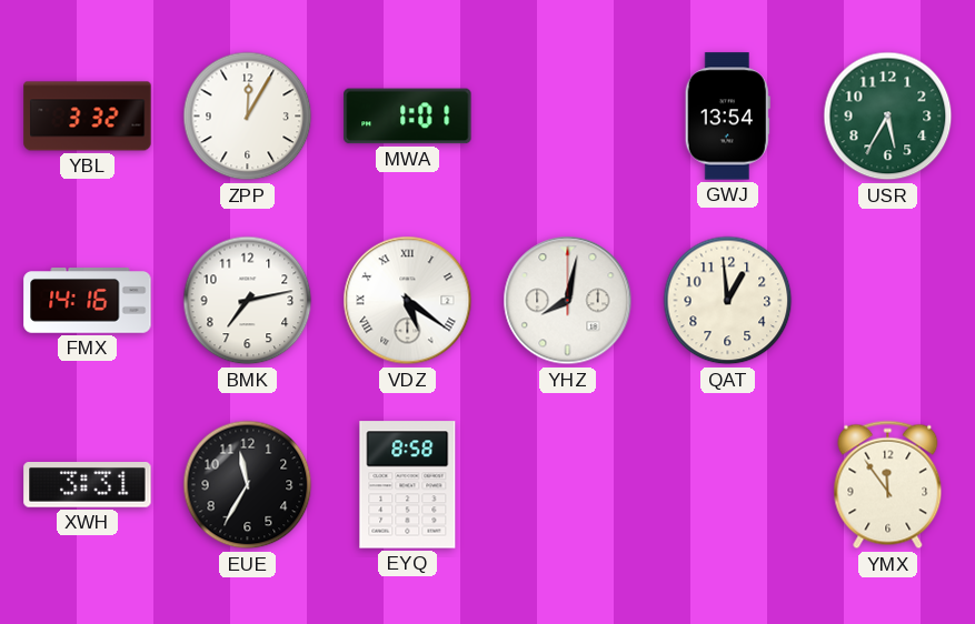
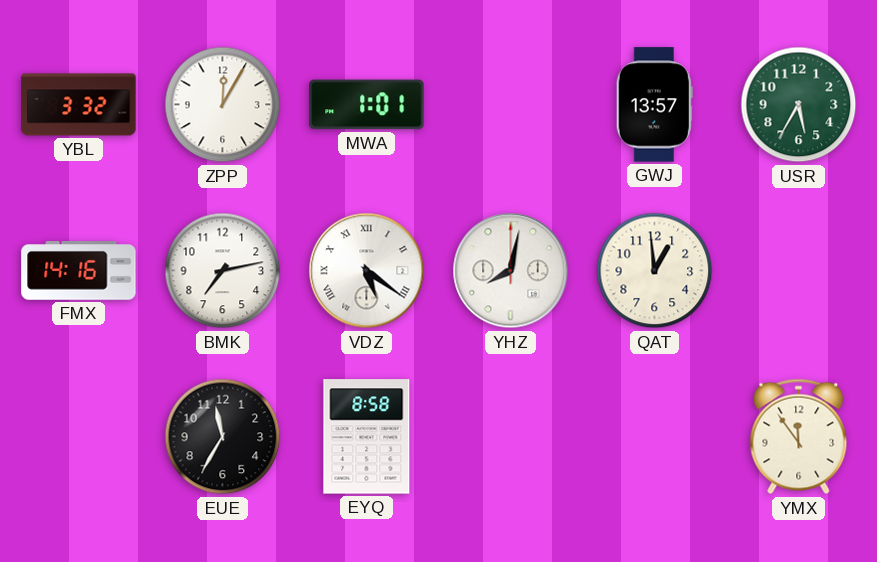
GWJ: 13:54 -> 13:57 (654, 105)
XWH: 3:31 -> none (88, 485)
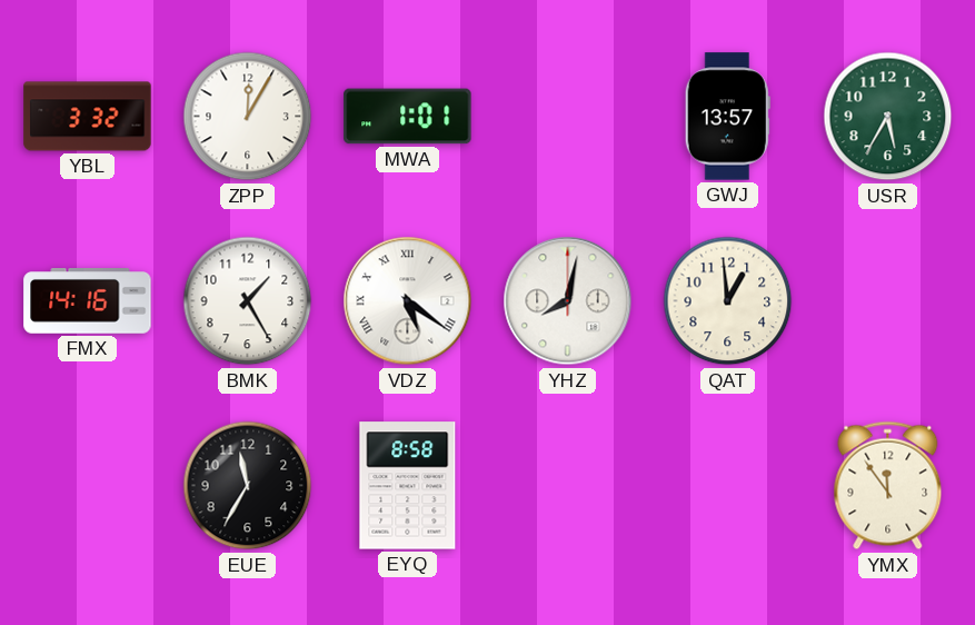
BMK: 7:13 -> 1:25 (248, 301)
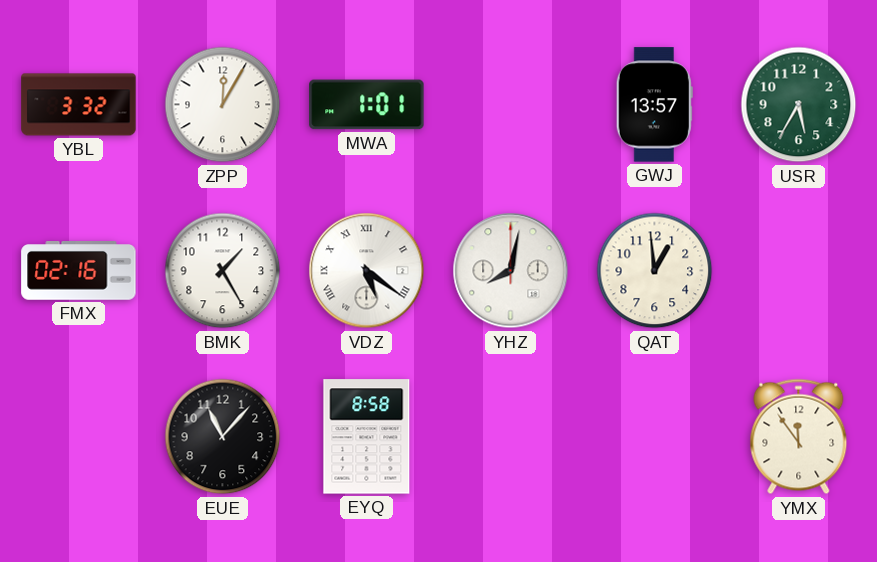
FMX: 14:16 -> 02:16 (79, 271)
EUE: 11:35 -> 11:07 (223, 437)
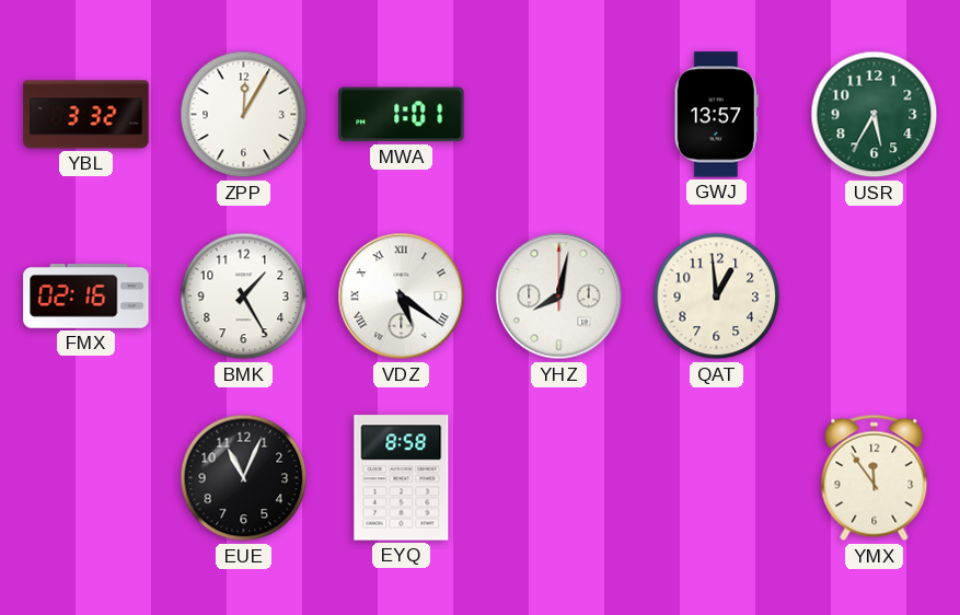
EUE: 11:07 -> 11:04 (244, 478)
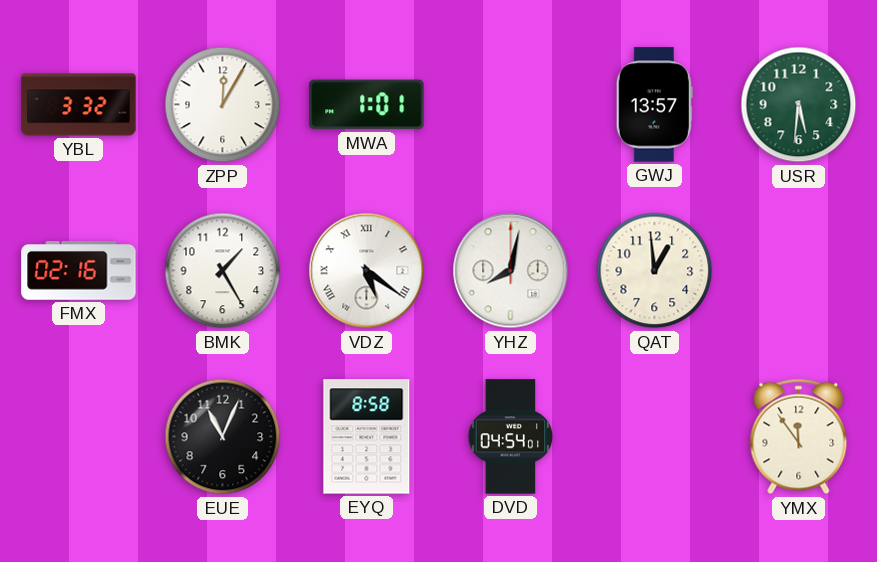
USR: 5:35 -> 5:31 (799, 105)
DVD: none -> 04:54 (511, 437)
